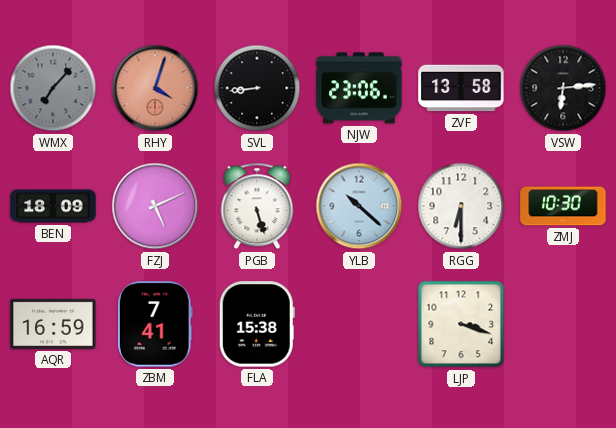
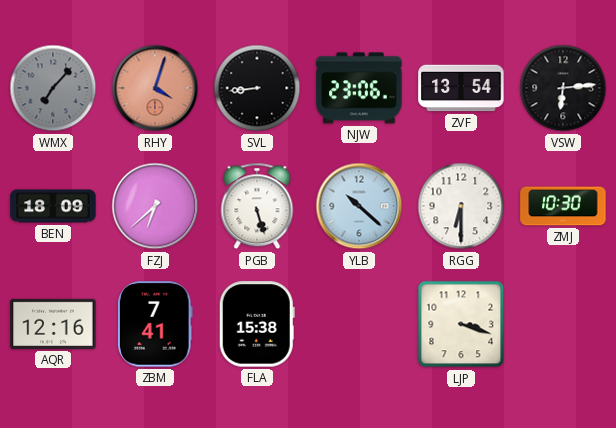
ZVF: 13:58 -> 13:54 (461, 88)
FZJ: 5:11 -> 6:38 (155, 206)
AQR: 16:59 -> 12:16 (53, 324)
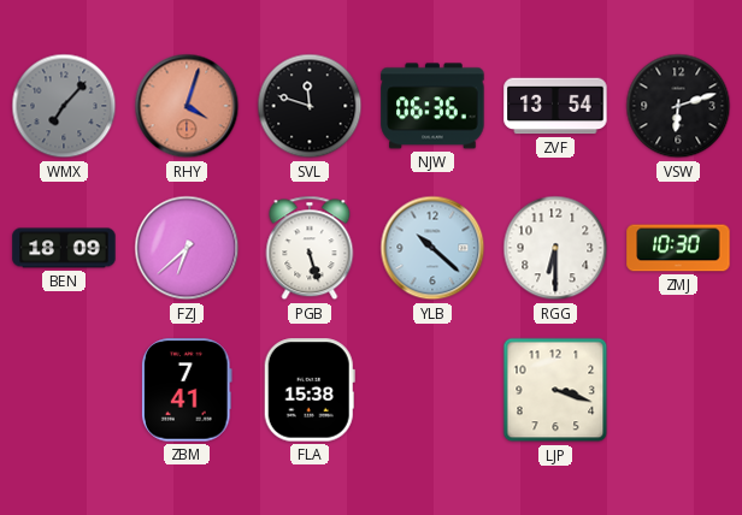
SVL: 8:44 -> 11:48 (310, 106)
NJW: 23:06 -> 06:36 (432, 106)
VSW: 6:14 -> 6:12 (678, 106)
AQR: 12:16 -> none (53, 324)
